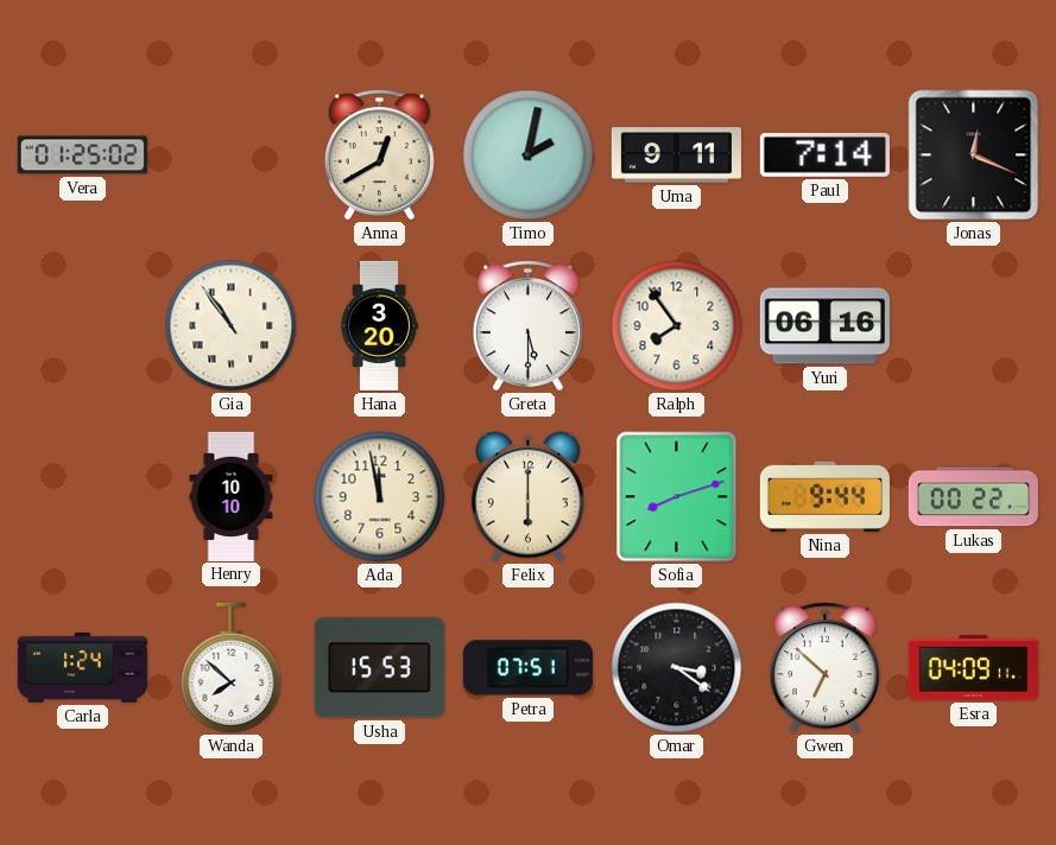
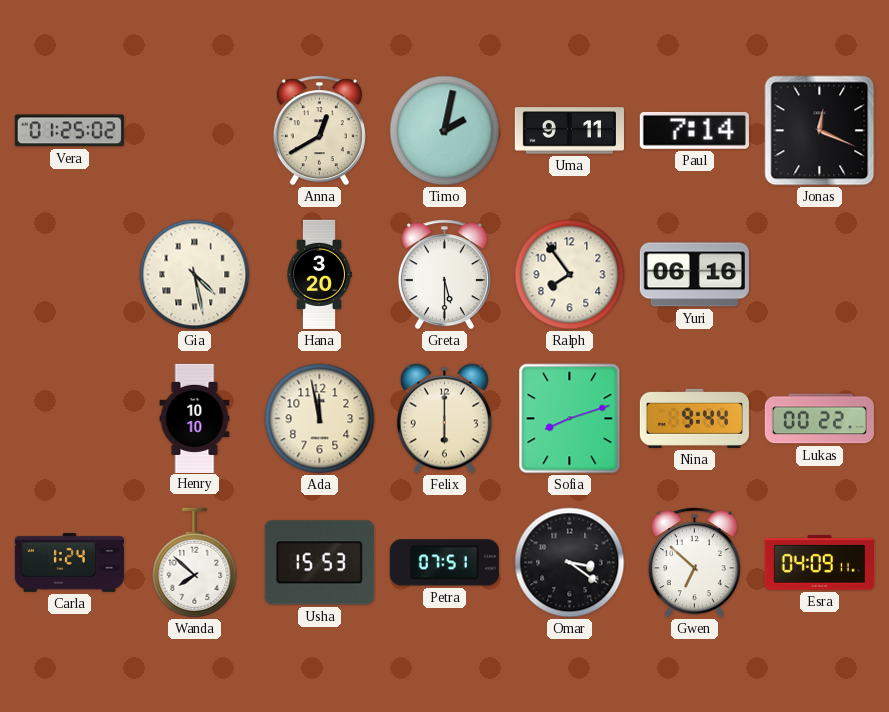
Gia: 10:54 -> 4:28 (195, 275)
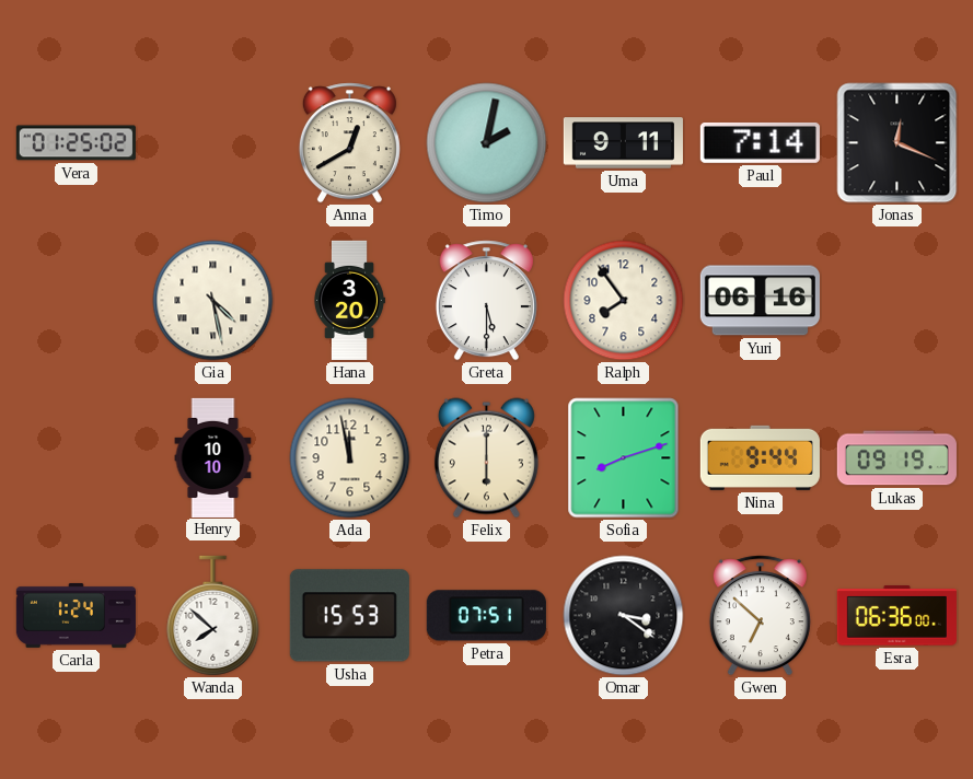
Lukas: 00:22 -> 09:19 (896, 458)
Esra: 04:09 -> 06:36 (896, 616)
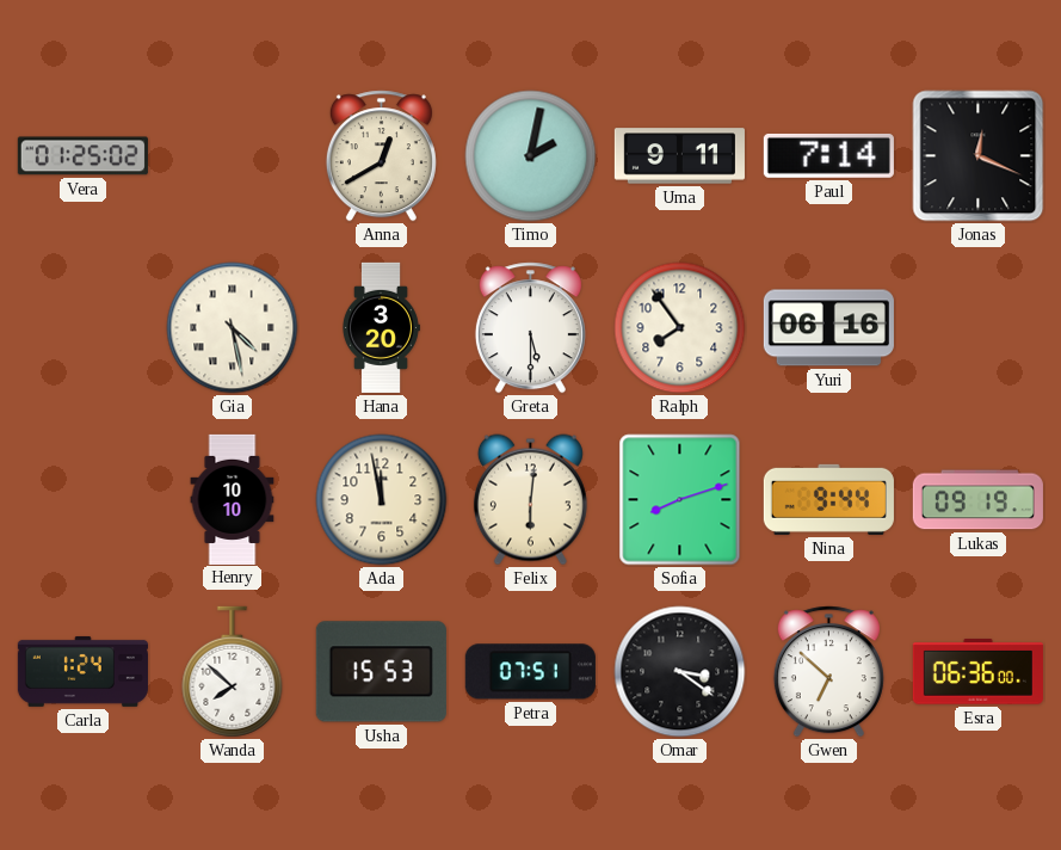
Felix: 6:00 -> 6:01 (530, 500)
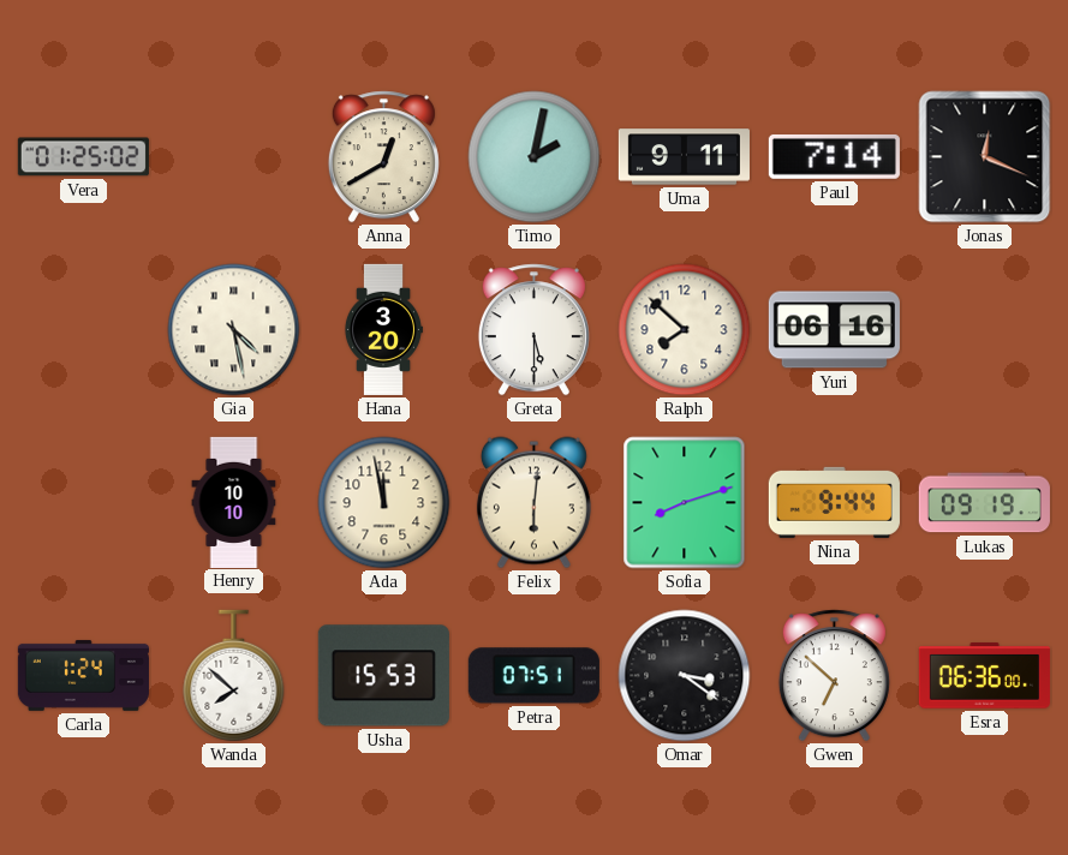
Ralph: 7:54 -> 7:52 (685, 330)
